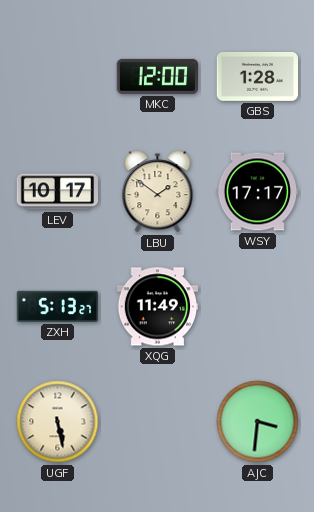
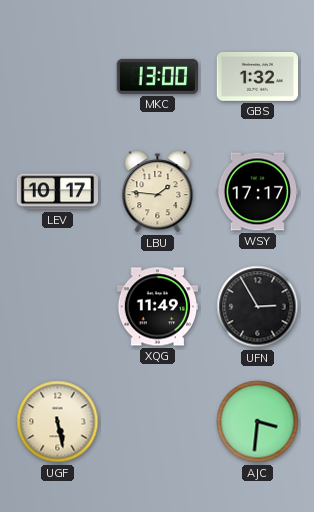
MKC: 12:00 -> 13:00 (158, 76)
GBS: 1:28 -> 1:32 (258, 76)
LBU: 1:51 -> 1:46 (158, 192)
ZXH: 5:13 -> none (58, 306)
UFN: none -> 2:55 (258, 307)
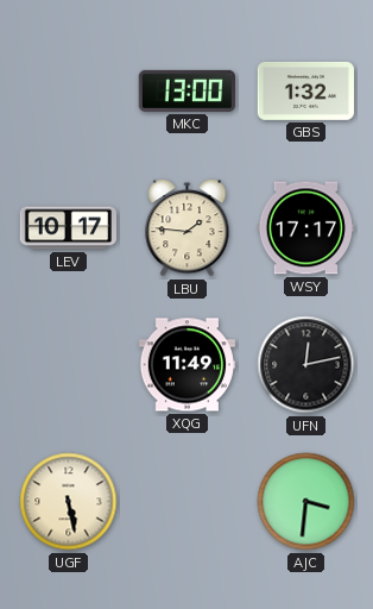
UFN: 2:55 -> 12:13 (306, 365)
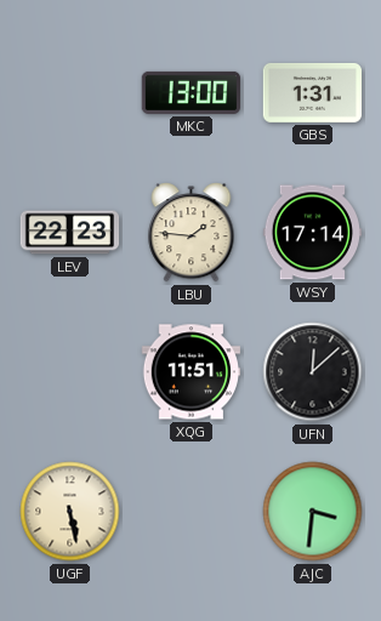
GBS: 1:32 -> 1:31 (313, 92)
LEV: 10:17 -> 22:23 (70, 233)
WSY: 17:17 -> 17:14 (312, 233)
XQG: 11:49 -> 11:51 (192, 372)
UFN: 12:13 -> 12:08 (313, 372)
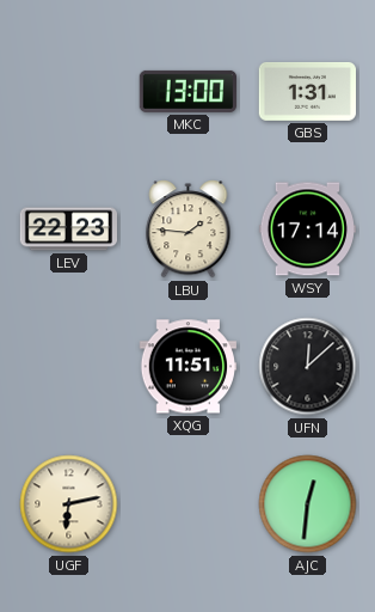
UGF: 5:28 -> 6:13 (69, 504)
AJC: 3:31 -> 12:31 (308, 504)
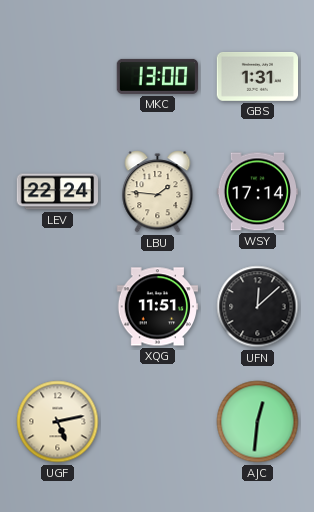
LEV: 22:23 -> 22:24 (58, 192)
UGF: 6:13 -> 5:13 (58, 422)
